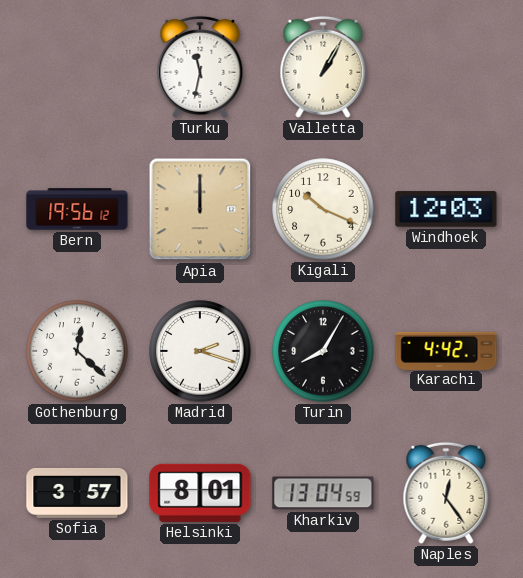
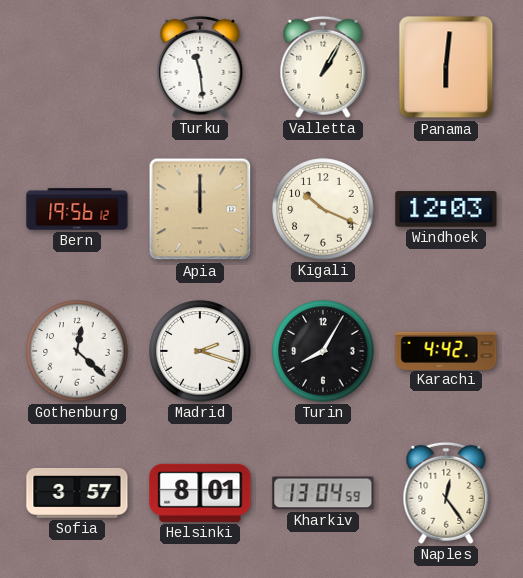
Turku: 11:32 -> 11:29 (200, 67)
Panama: none -> 6:01 (446, 67)
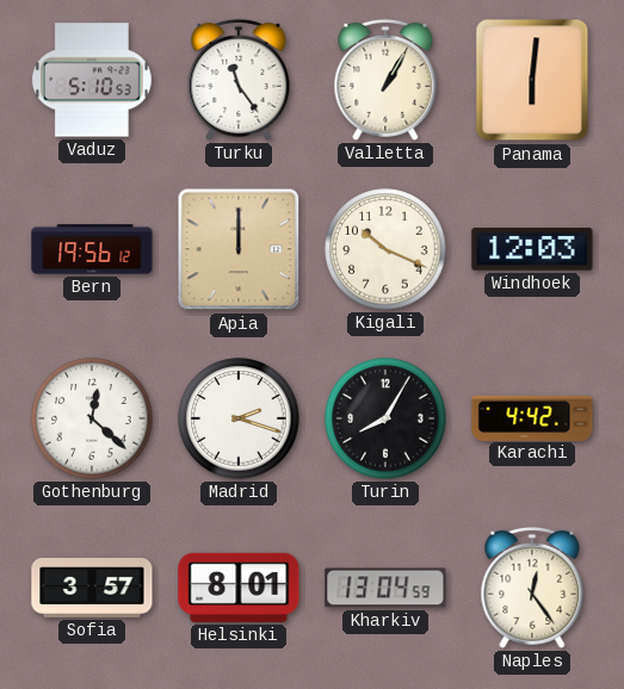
Vaduz: none -> 5:10 (92, 80)
Turku: 11:29 -> 11:24 (239, 80)
